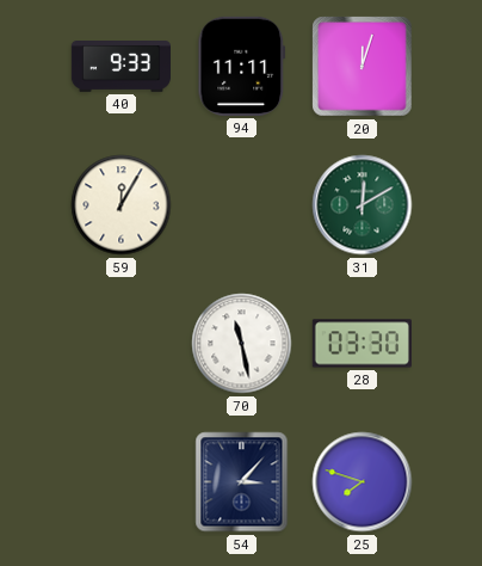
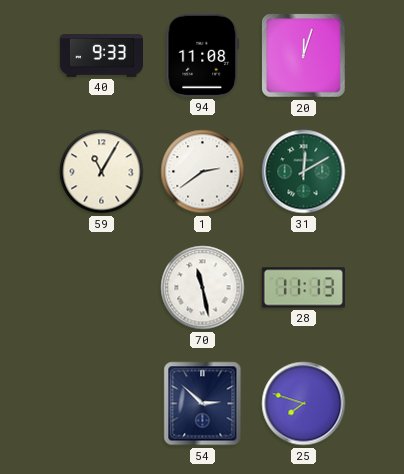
94: 11:11 -> 11:08 (203, 55)
59: 12:05 -> 11:05 (102, 172)
1: none -> 2:39 (203, 172)
28: 03:30 -> 11:13 (303, 288)
54: 3:07 -> 2:52 (203, 404)
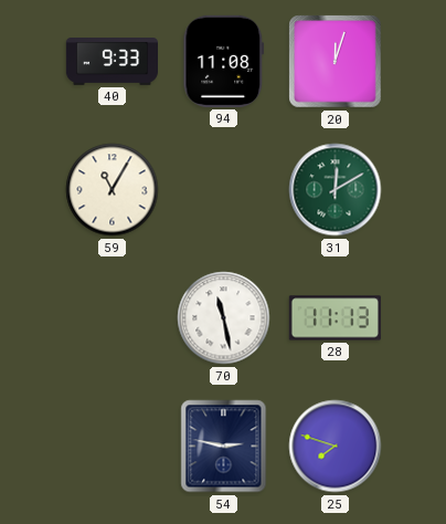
1: 2:39 -> none (203, 172)
54: 2:52 -> 2:47 (224, 447)
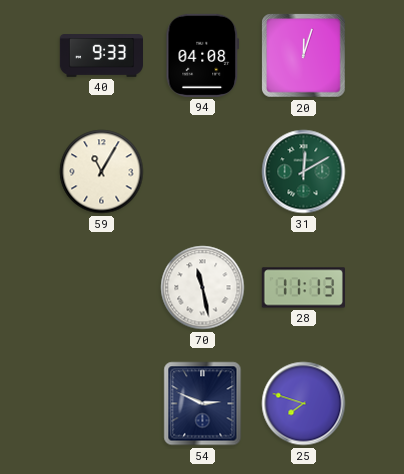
94: 11:08 -> 04:08 (203, 55)
54: 2:47 -> 2:49 (203, 404)
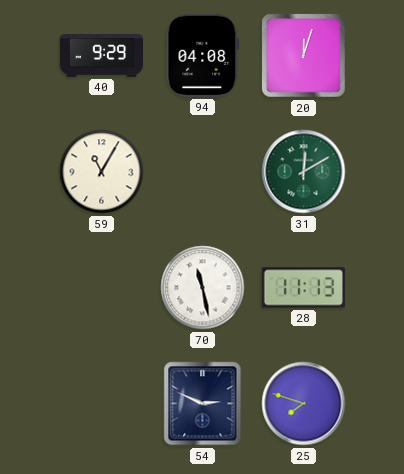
40: 9:33 -> 9:29 (101, 56)
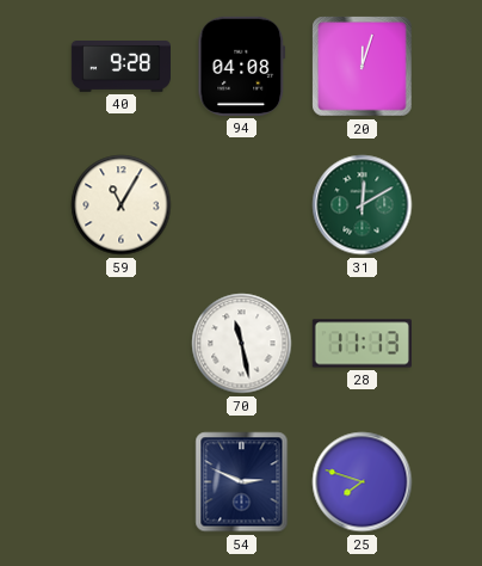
40: 9:29 -> 9:28 (120, 67)
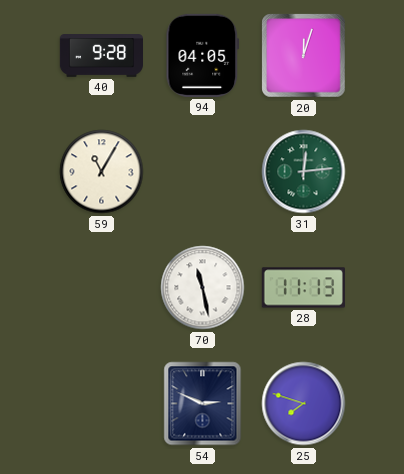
94: 04:08 -> 04:05 (203, 55)
31: 12:10 -> 12:14 (304, 172)
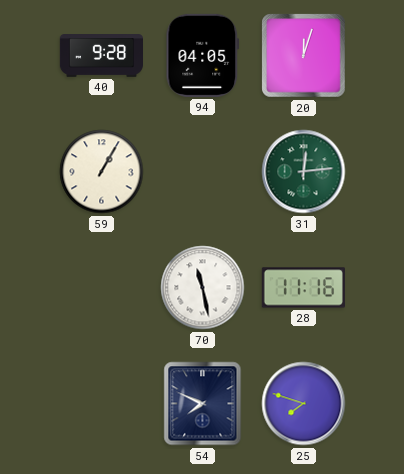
59: 11:05 -> 1:05 (102, 172)
28: 11:13 -> 11:16 (303, 288)
54: 2:49 -> 7:49 (203, 404)
